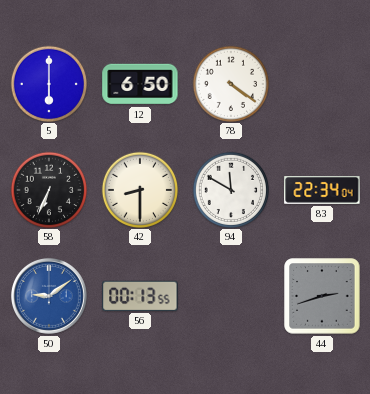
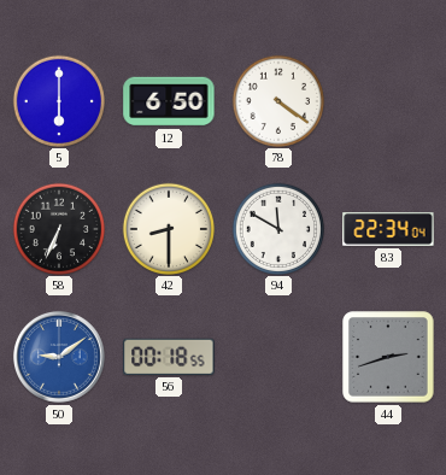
56: 00:13 -> 00:18 (169, 357)
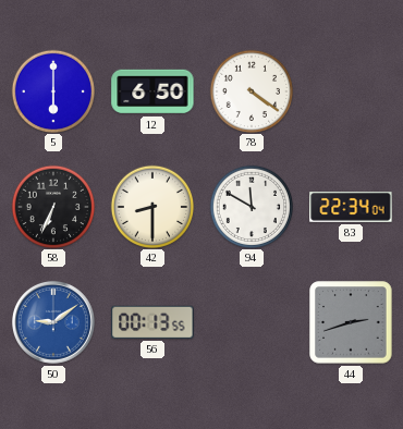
56: 00:18 -> 00:13 (152, 322)
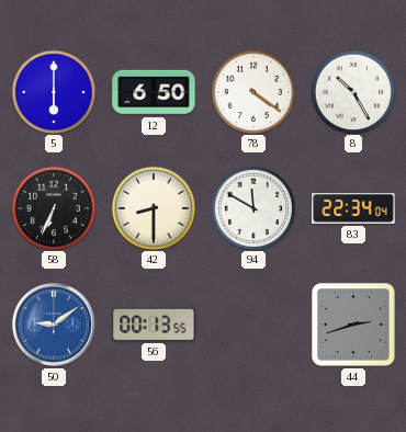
8: none -> 10:25 (352, 91)
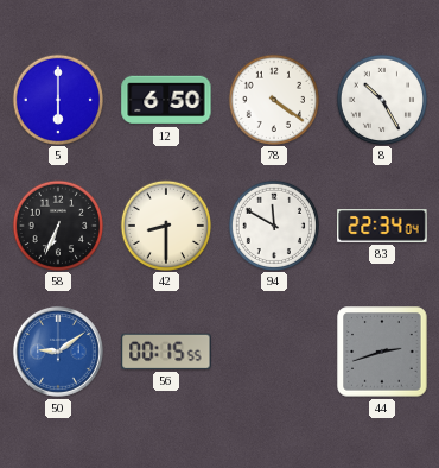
56: 00:13 -> 00:15 (166, 352)
